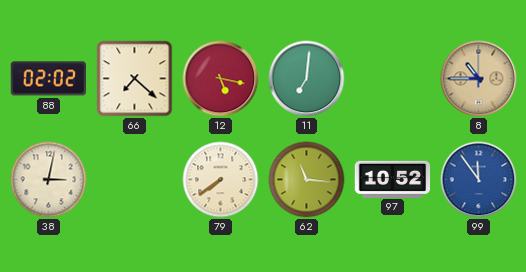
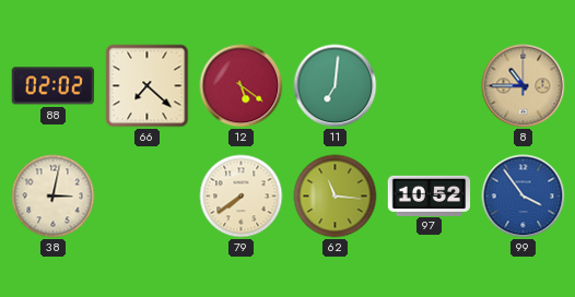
12: 5:17 -> 5:21 (242, 86)
99: 11:54 -> 3:54 (524, 197)
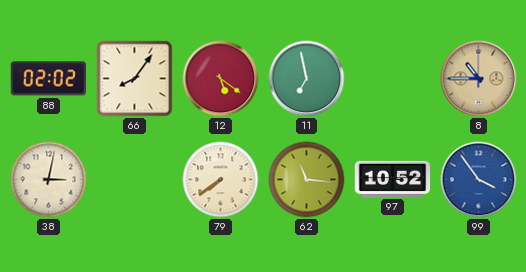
66: 7:22 -> 8:06 (135, 79)
11: 7:01 -> 6:58 (307, 79)
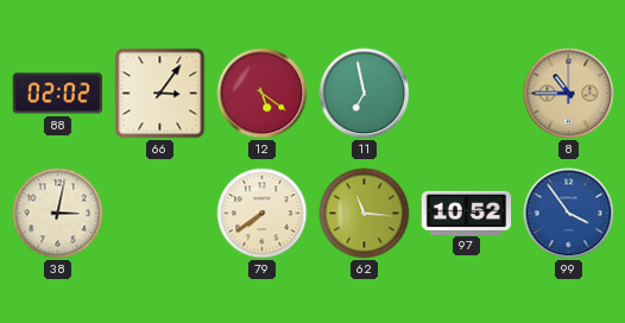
66: 8:06 -> 3:06 (160, 94)
